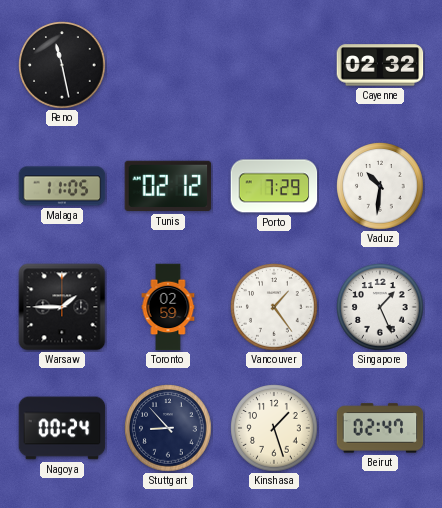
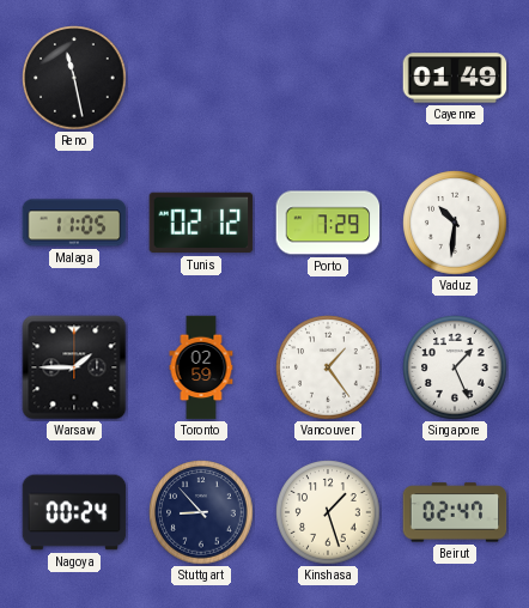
Cayenne: 02:32 -> 01:49 (455, 78)
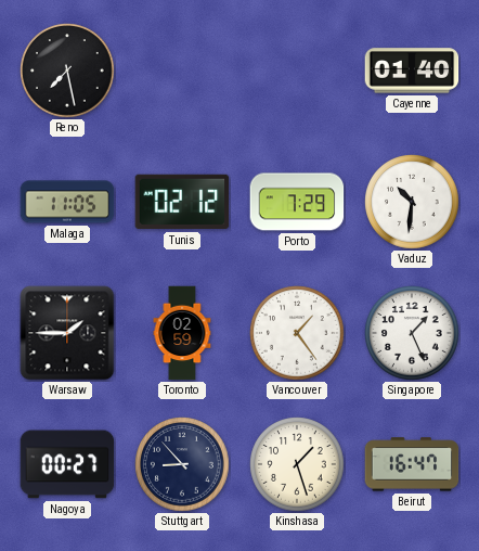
Reno: 11:28 -> 7:28 (67, 71)
Cayenne: 01:49 -> 01:40 (412, 71)
Nagoya: 00:24 -> 00:27 (67, 464)
Beirut: 02:47 -> 16:47 (412, 464)
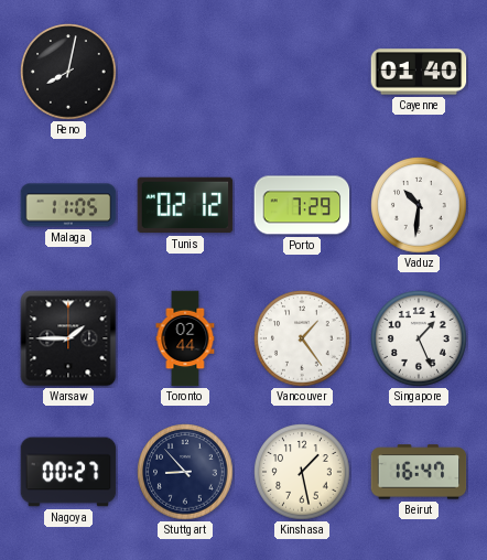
Reno: 7:28 -> 8:02 (68, 72)
Toronto: 02:59 -> 02:44 (185, 338)
Kinshasa: 1:27 -> 1:28 (302, 472)
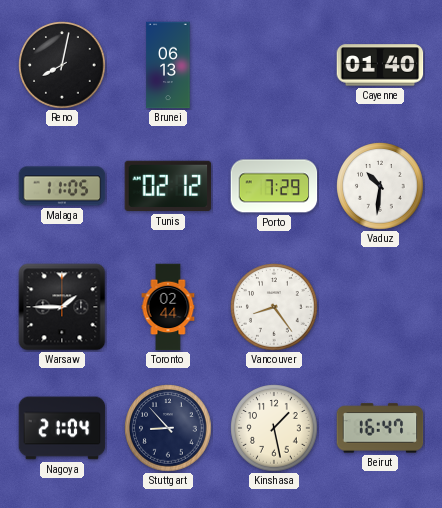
Brunei: none -> 06:13 (168, 65)
Vancouver: 1:24 -> 8:24 (274, 307)
Singapore: 1:26 -> none (419, 338)
Nagoya: 00:27 -> 21:04 (62, 428)
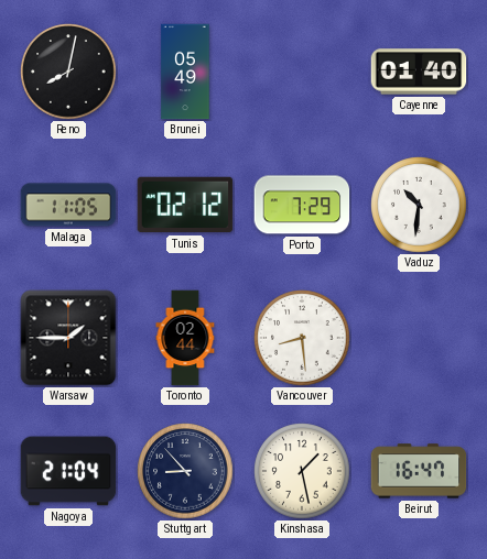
Brunei: 06:13 -> 05:49 (185, 72)
Vancouver: 8:24 -> 8:29 (302, 338)
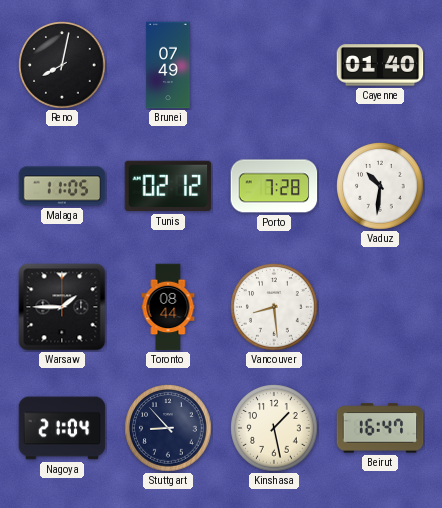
Brunei: 05:49 -> 07:49 (168, 65)
Porto: 7:29 -> 7:28 (274, 186)
Toronto: 02:44 -> 08:44 (168, 307)
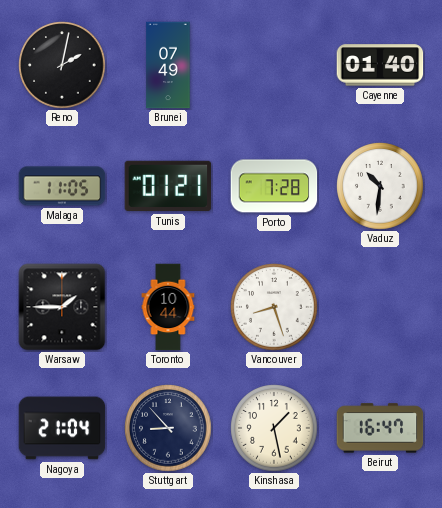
Reno: 8:02 -> 2:02 (62, 65)
Tunis: 02:12 -> 01:21 (168, 186)
Toronto: 08:44 -> 10:44 (168, 307)
Vancouver: 8:29 -> 8:27 (274, 307)
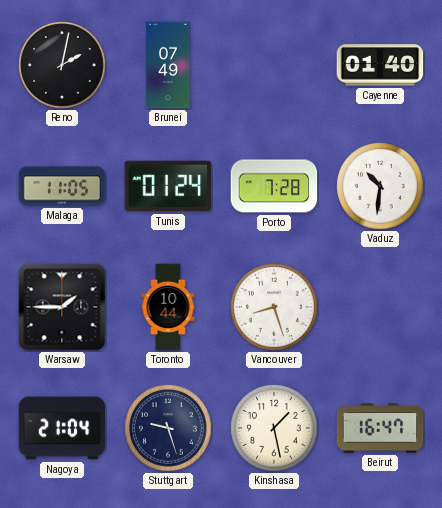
Tunis: 01:21 -> 01:24 (168, 186)
Stuttgart: 8:53 -> 9:27 (168, 428)
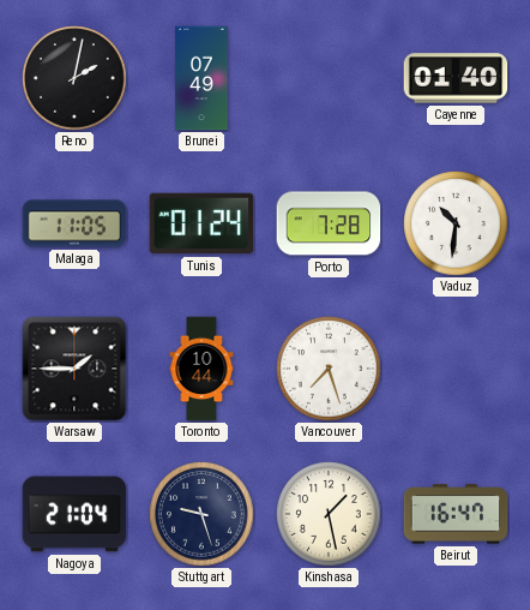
Vancouver: 8:27 -> 7:27 (329, 369)
